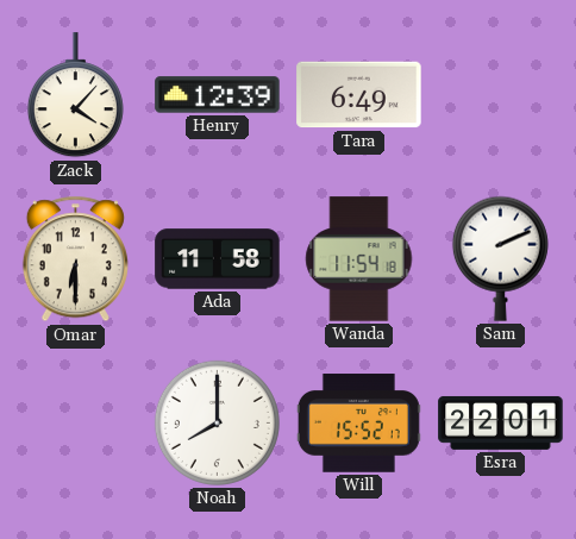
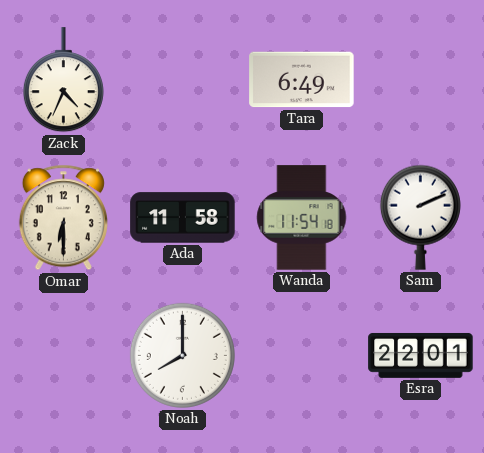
Zack: 4:07 -> 4:34 (63, 80)
Henry: 12:39 -> none (218, 95)
Will: 15:52 -> none (358, 424)
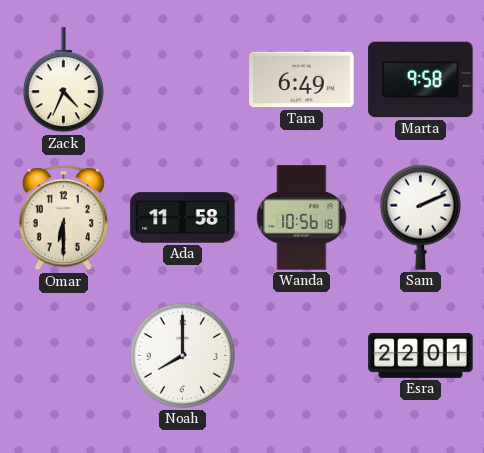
Marta: none -> 9:58 (421, 80)
Wanda: 11:54 -> 10:56 (302, 218)
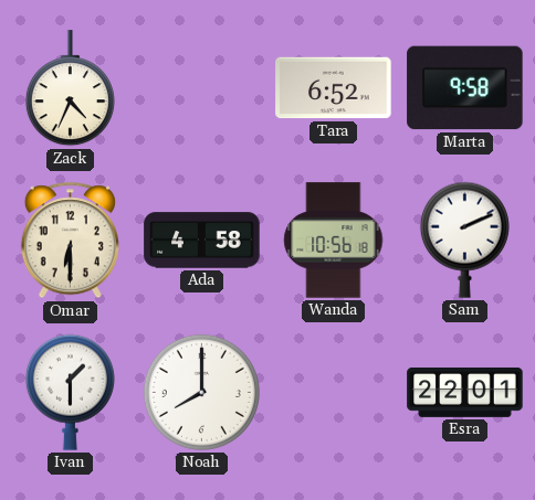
Tara: 6:49 -> 6:52 (334, 88)
Ada: 11:58 -> 4:58 (202, 241)
Ivan: none -> 1:30 (70, 392)
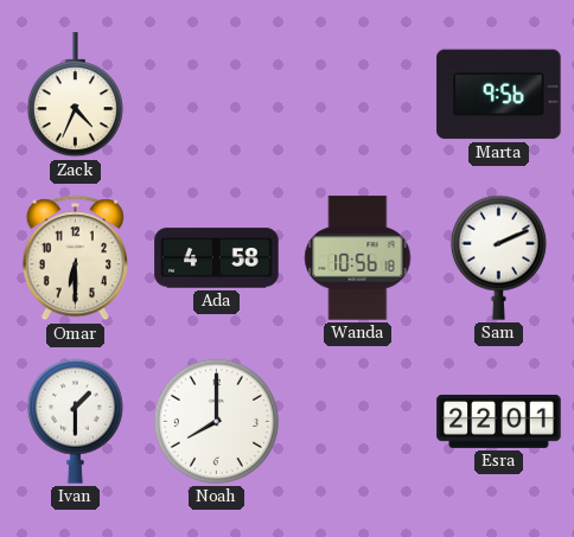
Tara: 6:52 -> none (334, 88)
Marta: 9:58 -> 9:56 (499, 95)
